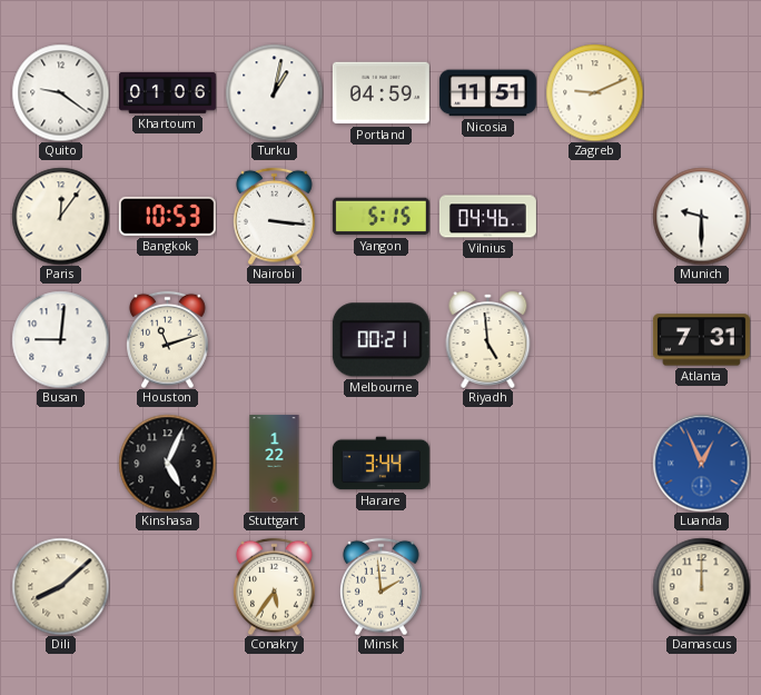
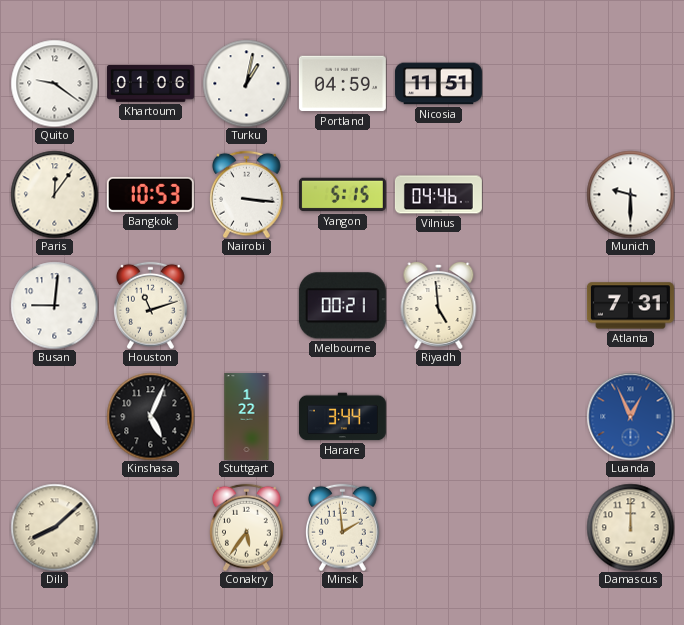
Zagreb: 9:11 -> none (594, 92)
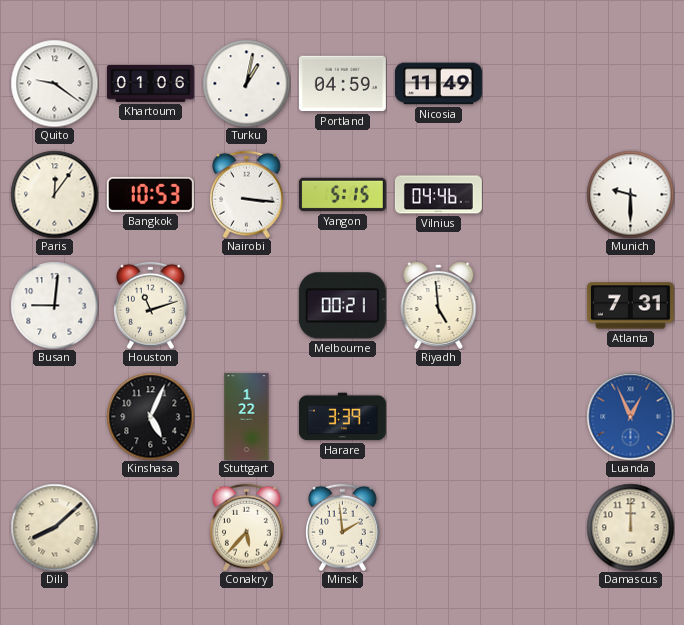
Nicosia: 11:51 -> 11:49 (438, 84)
Harare: 3:44 -> 3:39 (342, 417)
Conakry: 5:36 -> 5:37 (247, 527)
